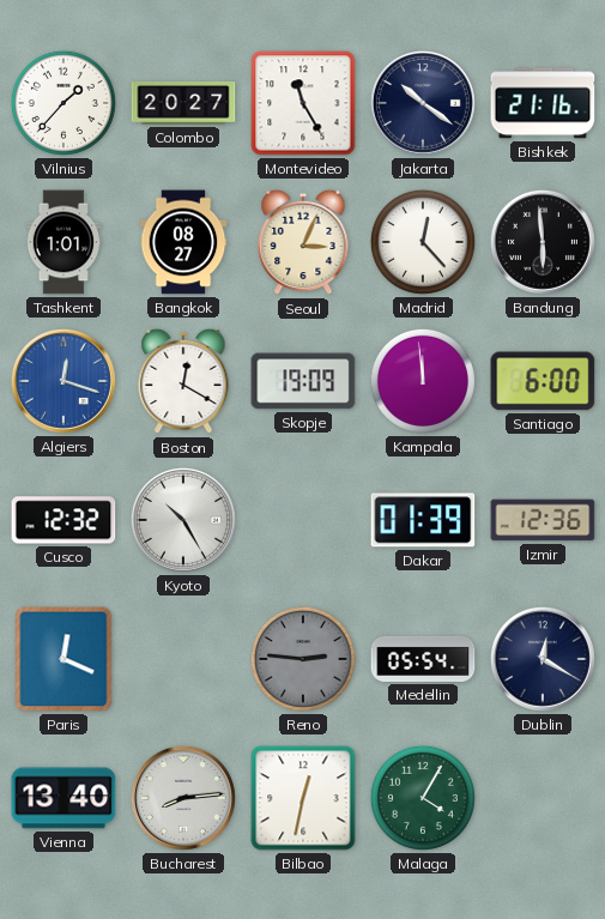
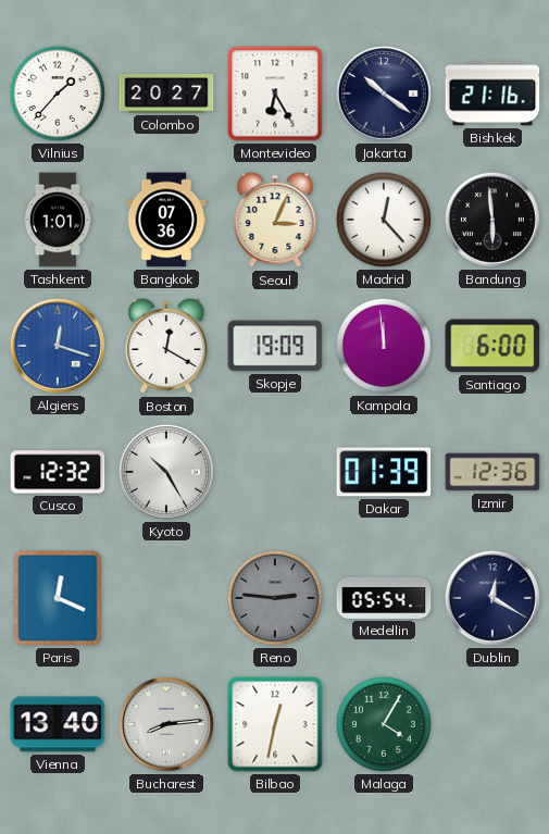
Montevideo: 11:25 -> 6:25 (275, 94)
Bangkok: 08:27 -> 07:36 (166, 220)
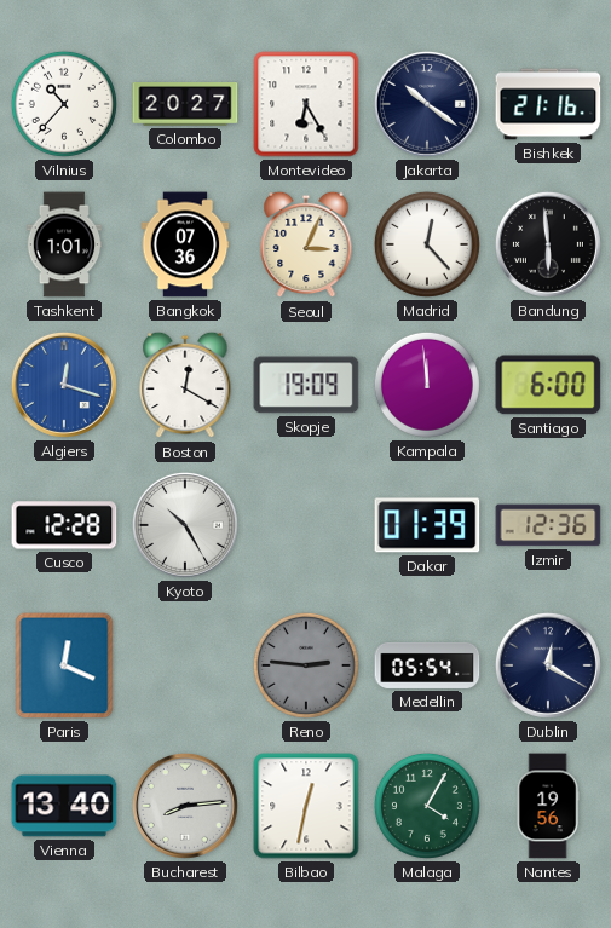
Vilnius: 1:37 -> 10:37 (64, 104)
Cusco: 12:32 -> 12:28 (64, 525)
Nantes: none -> 19:56 (548, 806)
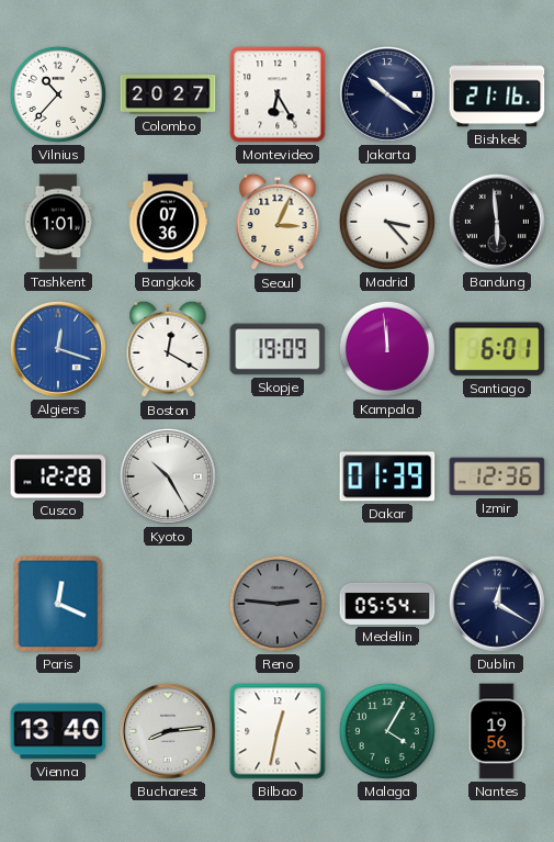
Madrid: 12:23 -> 3:23 (387, 222)
Santiago: 6:00 -> 6:01 (497, 349)
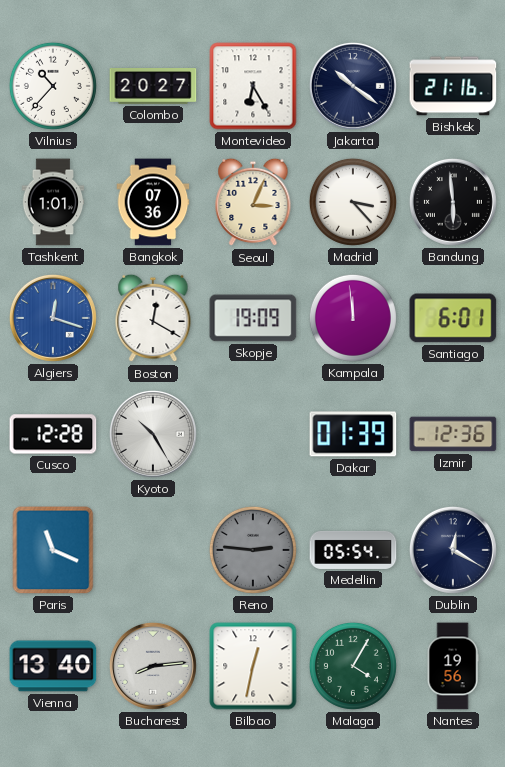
Paris: 12:19 -> 11:19 (53, 550)
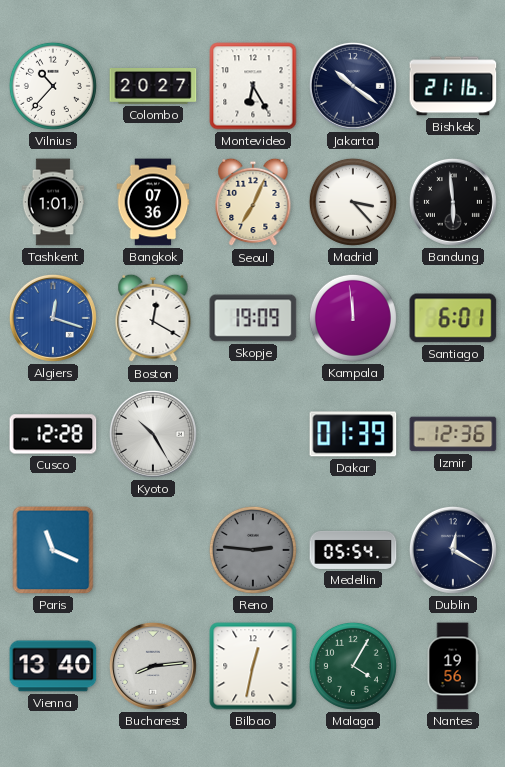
Seoul: 3:04 -> 7:04 (253, 202)
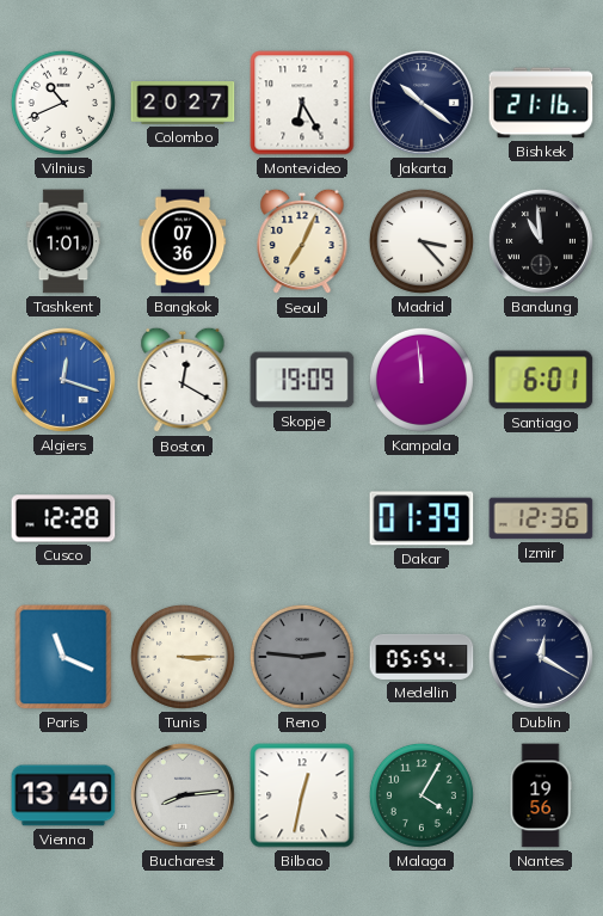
Vilnius: 10:37 -> 10:41 (63, 103)
Bandung: 5:59 -> 10:59 (541, 241)
Kyoto: 10:25 -> none (153, 434)
Tunis: none -> 3:15 (183, 657)
